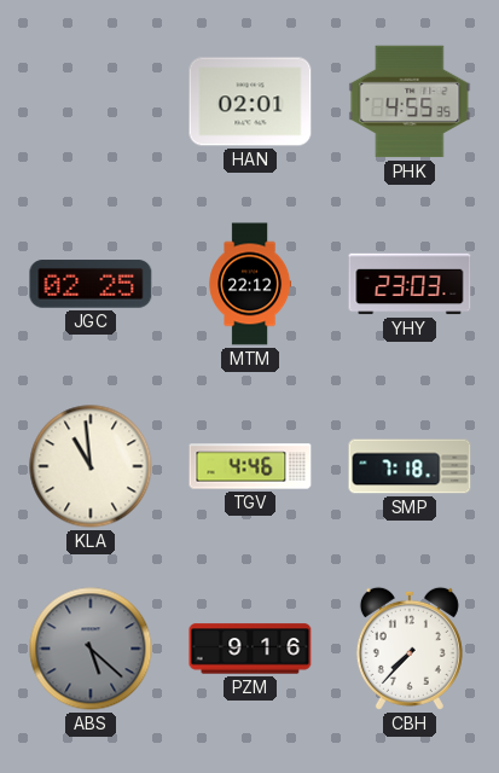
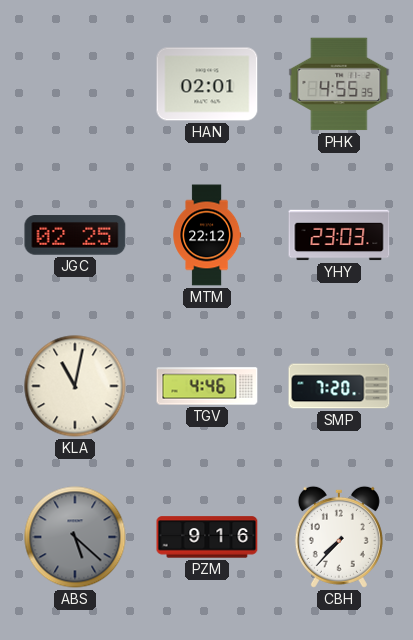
KLA: 10:59 -> 11:02 (75, 386)
SMP: 7:18 -> 7:20 (339, 386)
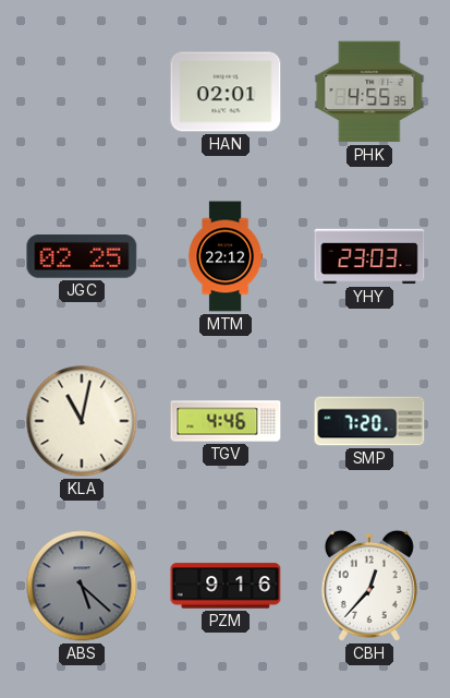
CBH: 7:37 -> 12:37 (369, 586)
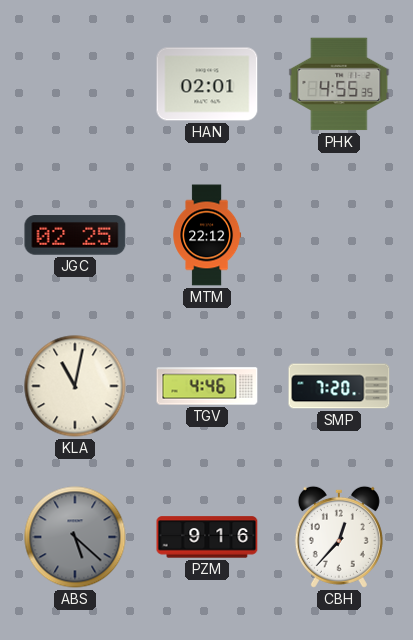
YHY: 23:03 -> none (369, 256)
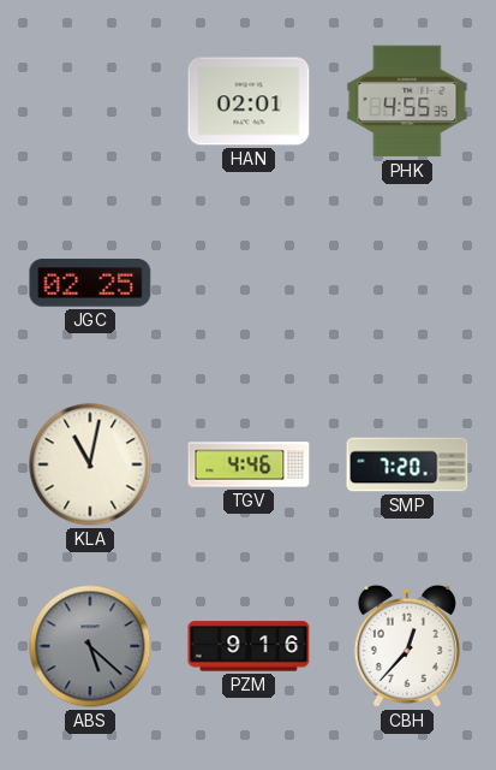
MTM: 22:12 -> none (207, 235)
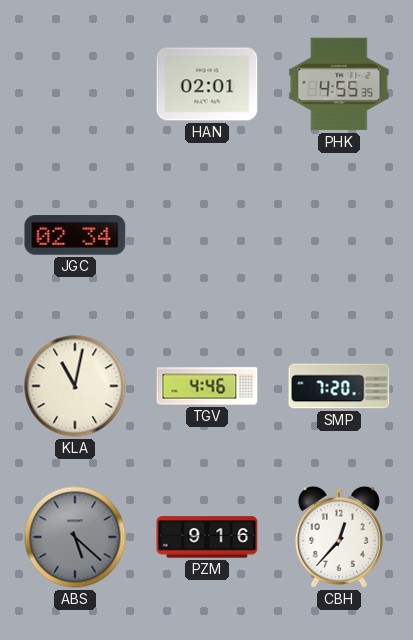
JGC: 02:25 -> 02:34 (75, 235)
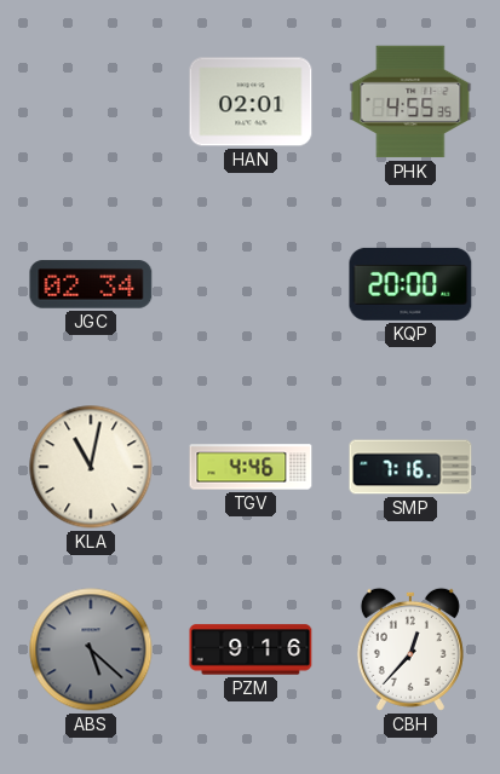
KQP: none -> 20:00 (410, 284)
SMP: 7:20 -> 7:16 (410, 467)
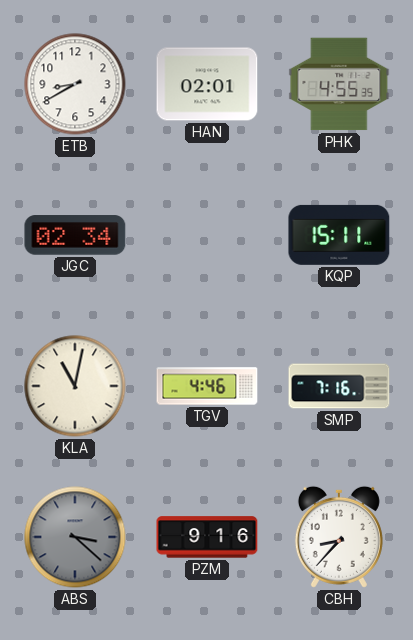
ETB: none -> 8:40 (75, 84)
KQP: 20:00 -> 15:11 (339, 235)
ABS: 5:22 -> 3:22 (75, 537)
CBH: 12:37 -> 8:37 (339, 537)
